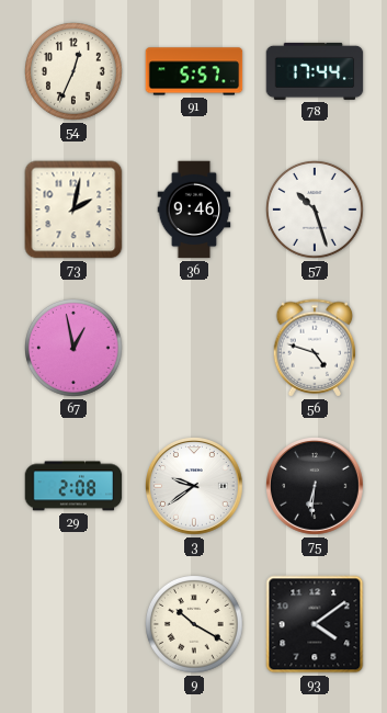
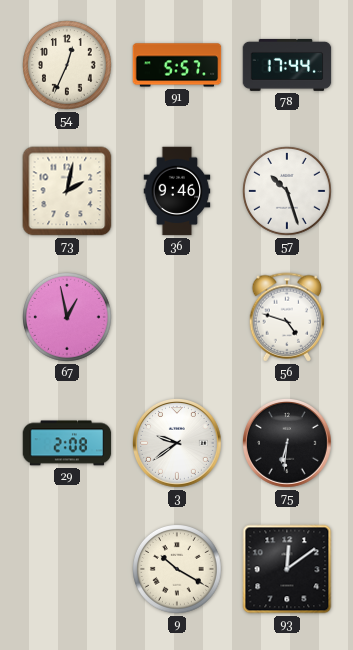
93: 4:09 -> 12:09 (287, 569)
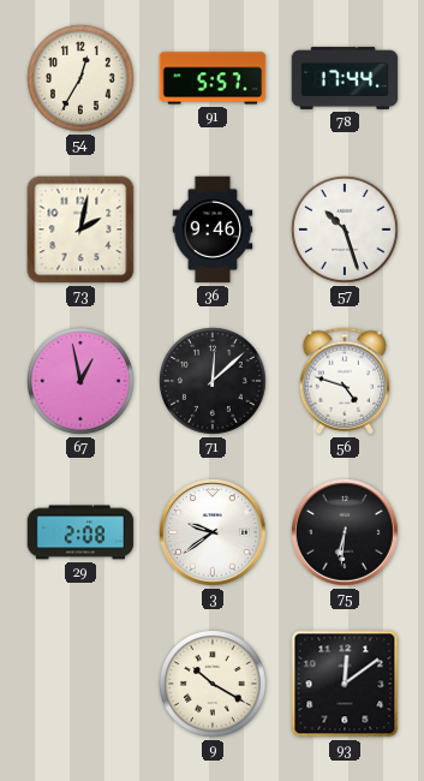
54: 12:34 -> 12:35 (82, 79)
71: none -> 12:08 (214, 382)
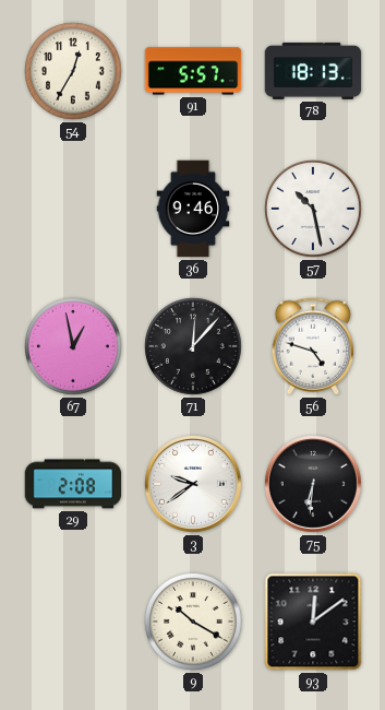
78: 17:44 -> 18:13 (313, 71)
73: 2:02 -> none (80, 229)
57: 10:27 -> 10:28 (314, 210)
71: 12:08 -> 12:07 (194, 347)
